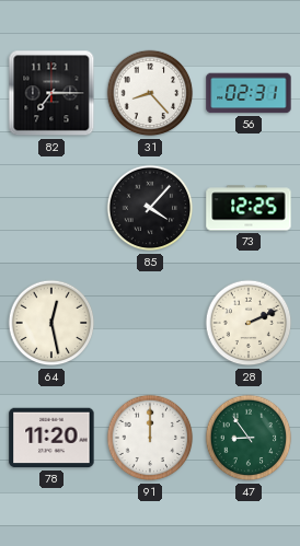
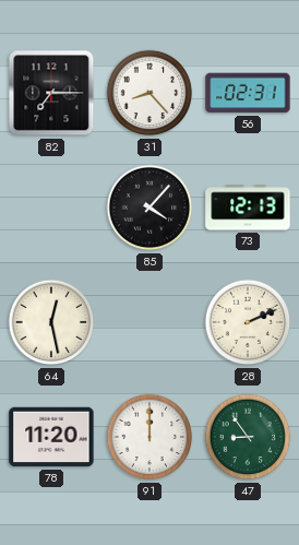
73: 12:25 -> 12:13 (248, 208)
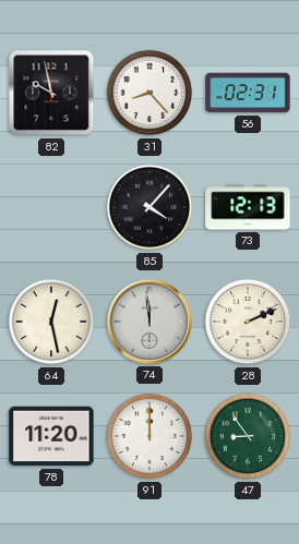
82: 7:15 -> 9:58 (51, 93)
74: none -> 11:59 (149, 322)
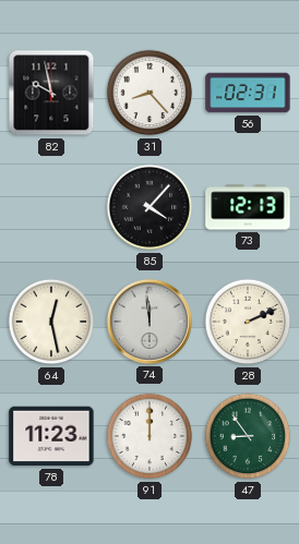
78: 11:20 -> 11:23 (51, 436)
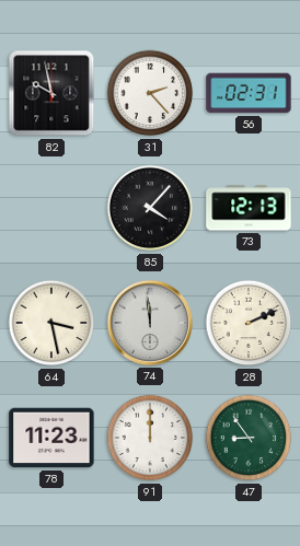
31: 8:23 -> 2:23 (150, 93)
64: 12:28 -> 3:28 (51, 323)
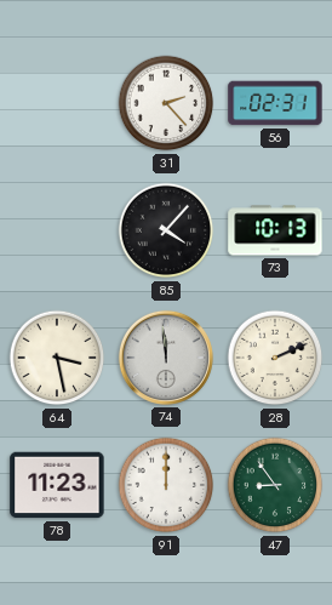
82: 9:58 -> none (51, 93)
73: 12:13 -> 10:13 (275, 230)
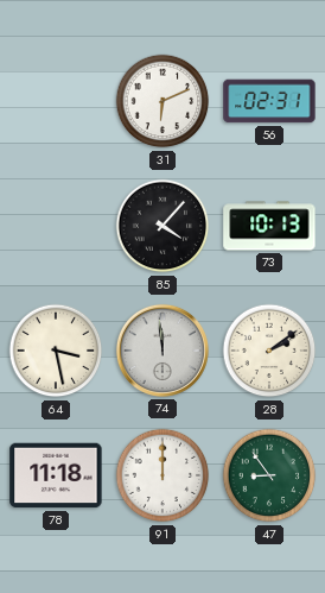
31: 2:23 -> 6:11 (162, 101)
28: 2:11 -> 2:09 (269, 351)
78: 11:23 -> 11:18 (56, 475)
